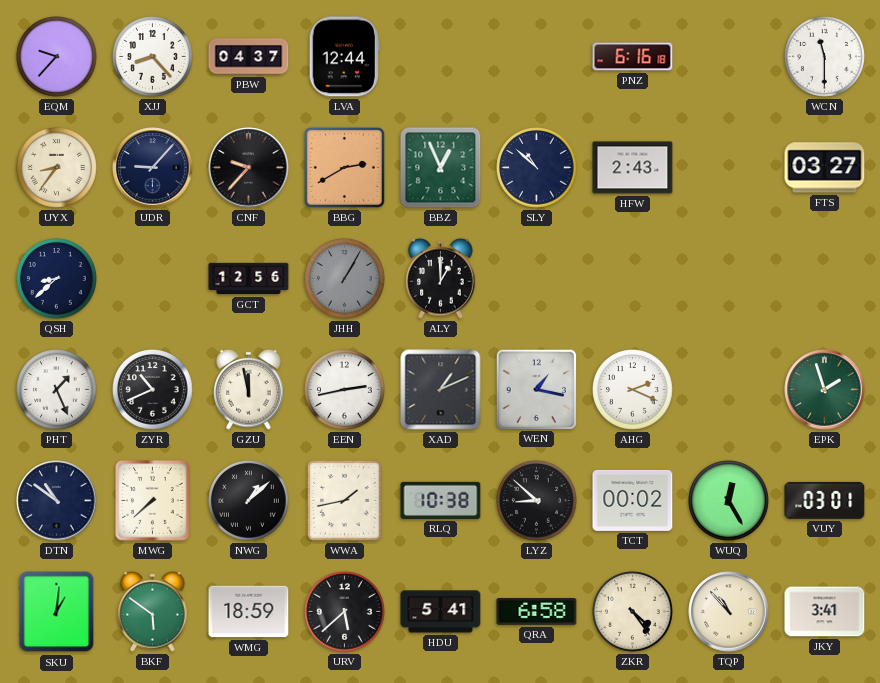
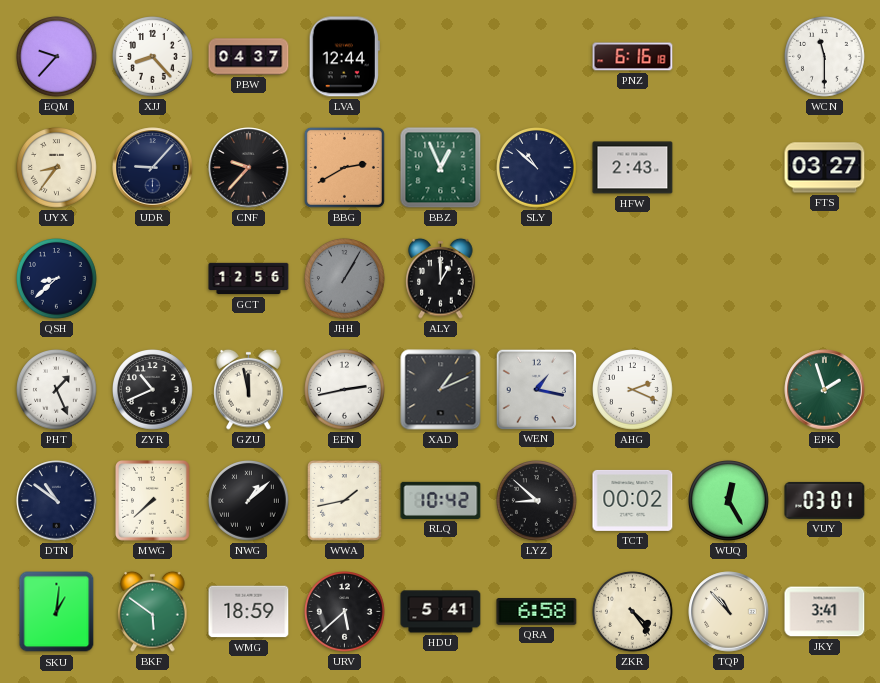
RLQ: 10:38 -> 10:42 (441, 500)
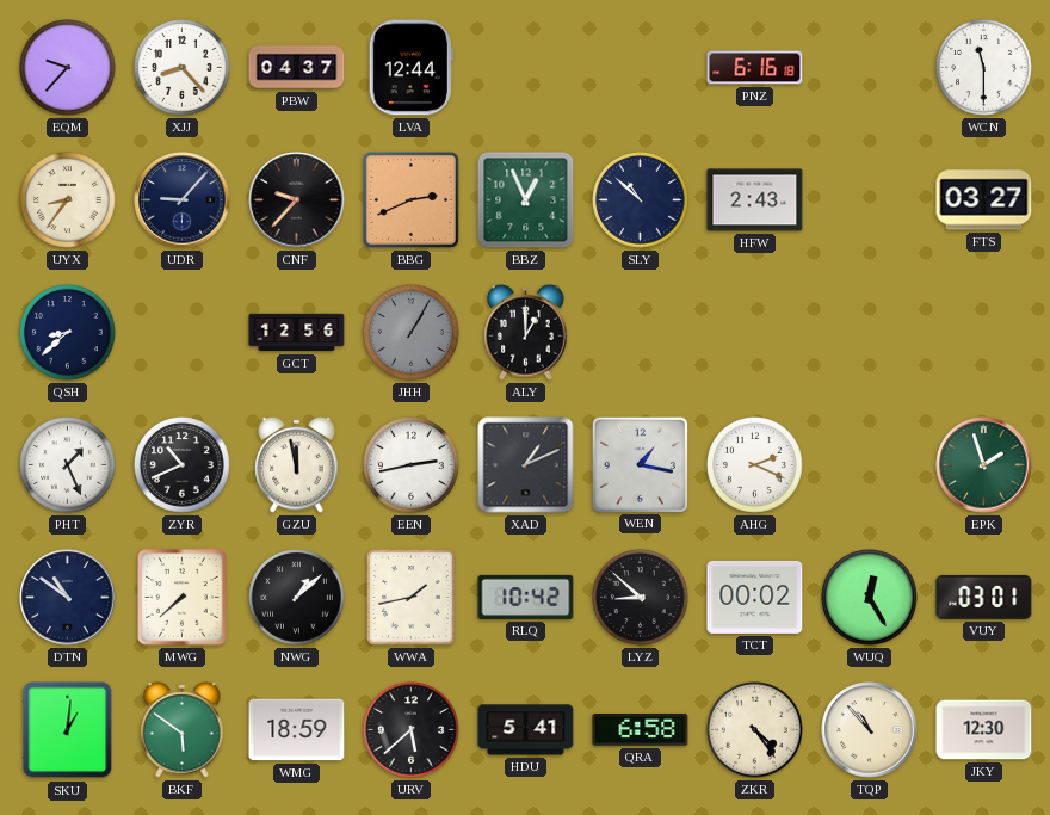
BBG: 2:40 -> 2:41 (410, 199)
JKY: 3:41 -> 12:30 (984, 730)
